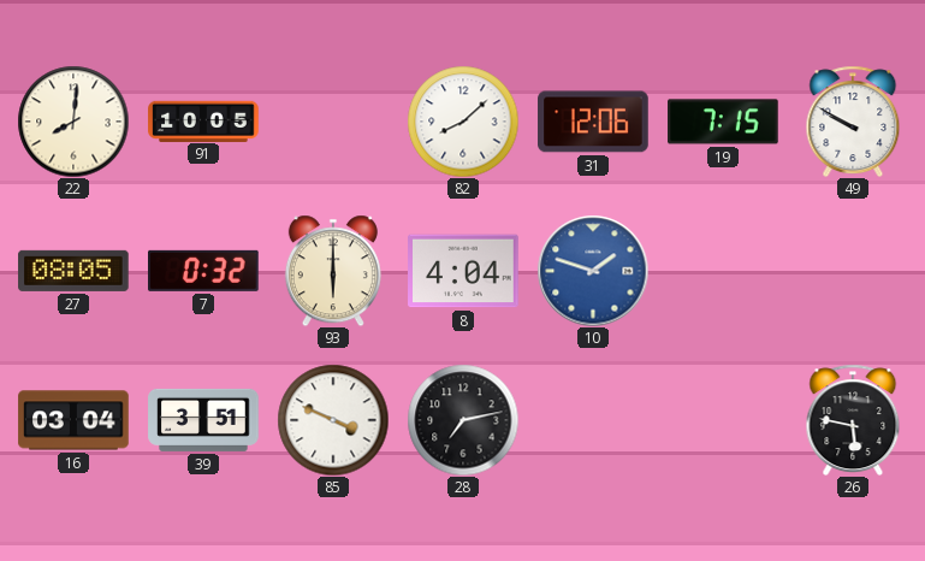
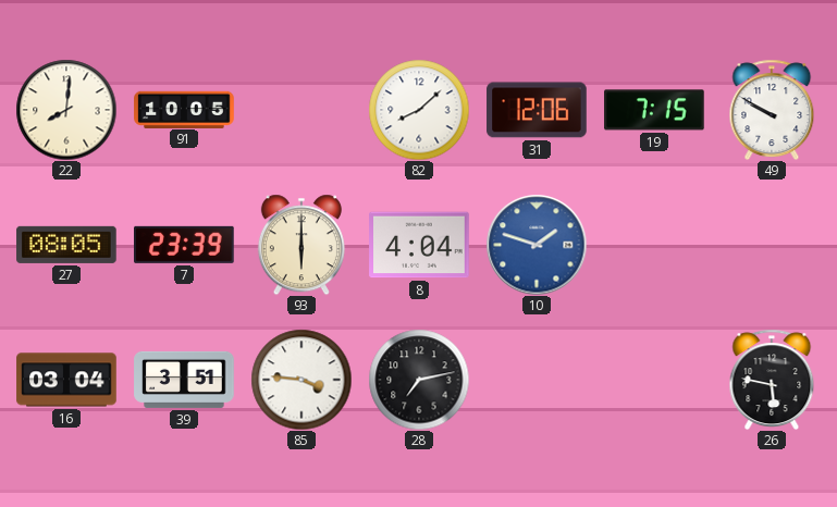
7: 0:32 -> 23:39 (185, 245)
85: 3:49 -> 3:46 (301, 380)
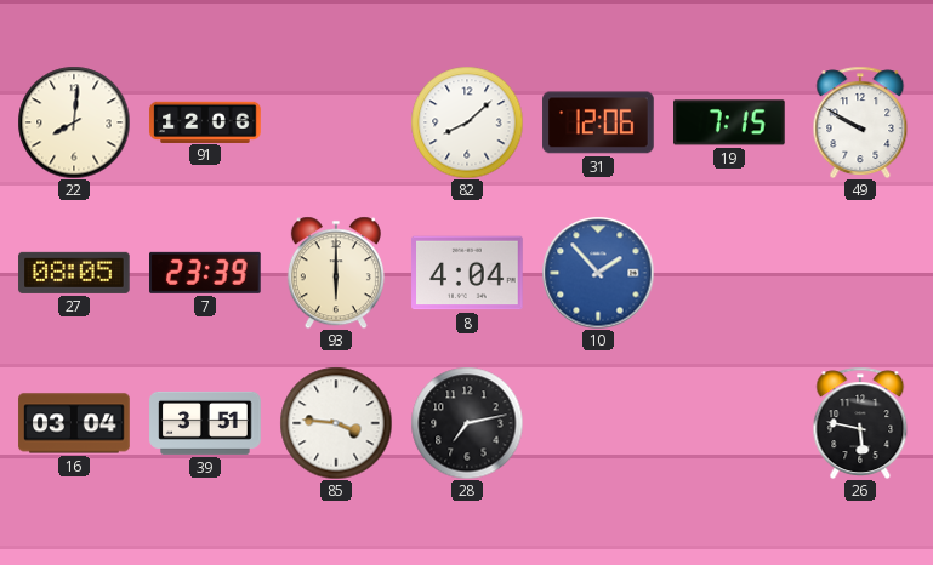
91: 10:05 -> 12:06 (205, 121)
10: 1:48 -> 1:53 (598, 273)
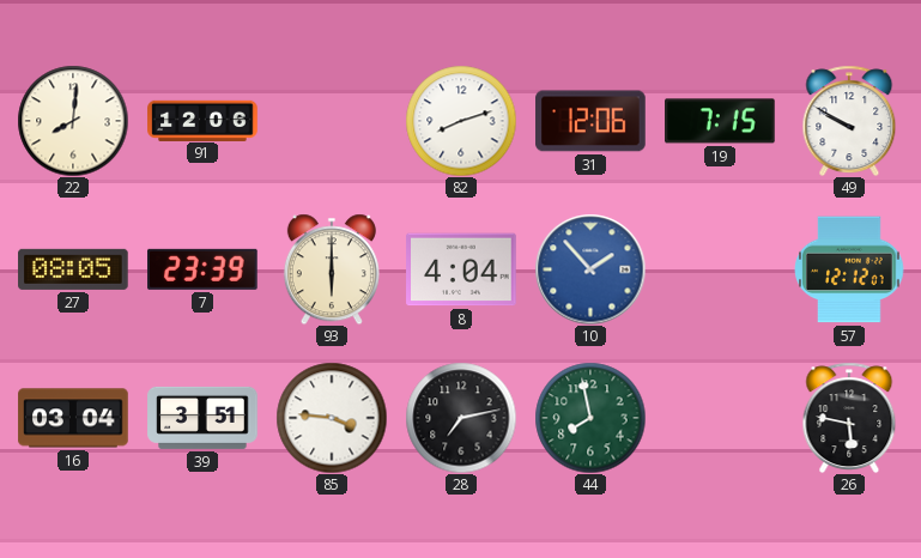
82: 8:08 -> 8:12 (461, 121)
57: none -> 12:12 (849, 269)
44: none -> 7:58 (590, 418)
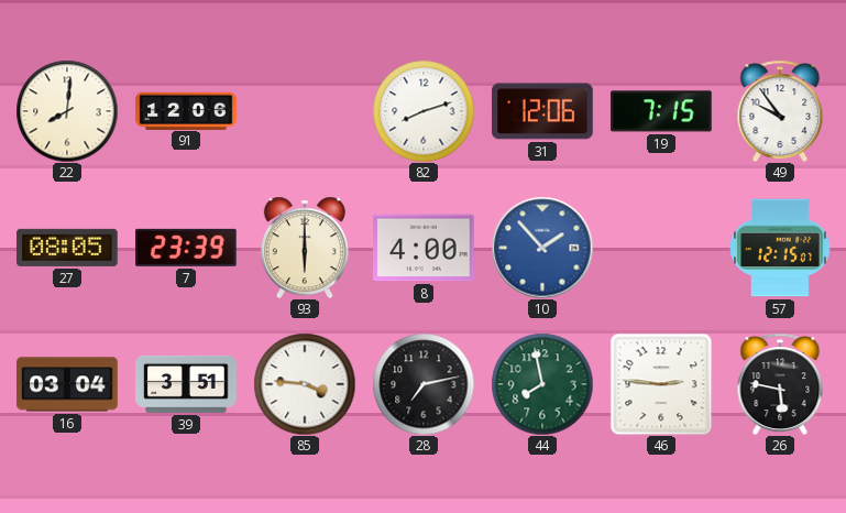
49: 9:50 -> 9:54 (780, 111)
8: 4:04 -> 4:00 (424, 248)
57: 12:12 -> 12:15 (780, 248)
46: none -> 2:46 (661, 384)
